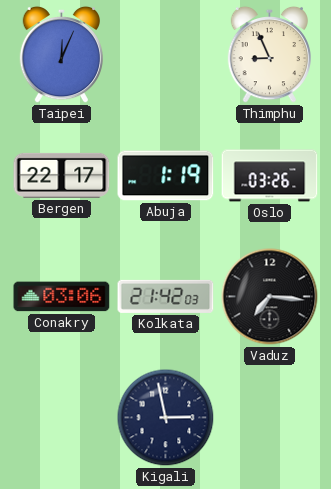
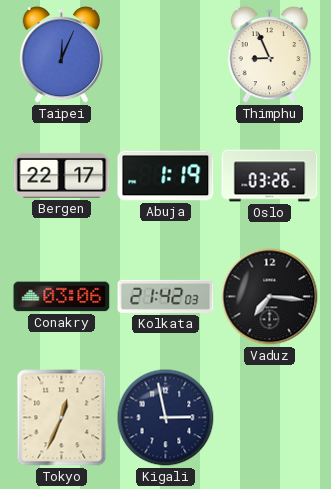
Tokyo: none -> 12:34 (62, 418)
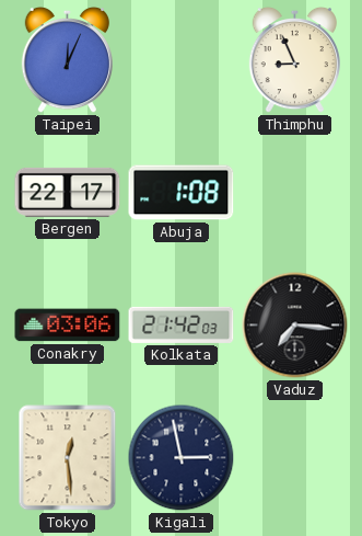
Abuja: 1:19 -> 1:08 (182, 193)
Oslo: 03:26 -> none (270, 176)
Tokyo: 12:34 -> 12:29 (68, 458)
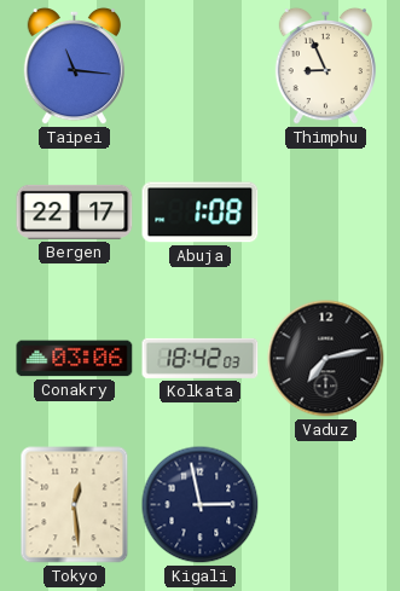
Taipei: 12:04 -> 11:16 (74, 66)
Kolkata: 21:42 -> 18:42 (201, 358)
Vaduz: 7:16 -> 7:13 (326, 359)
